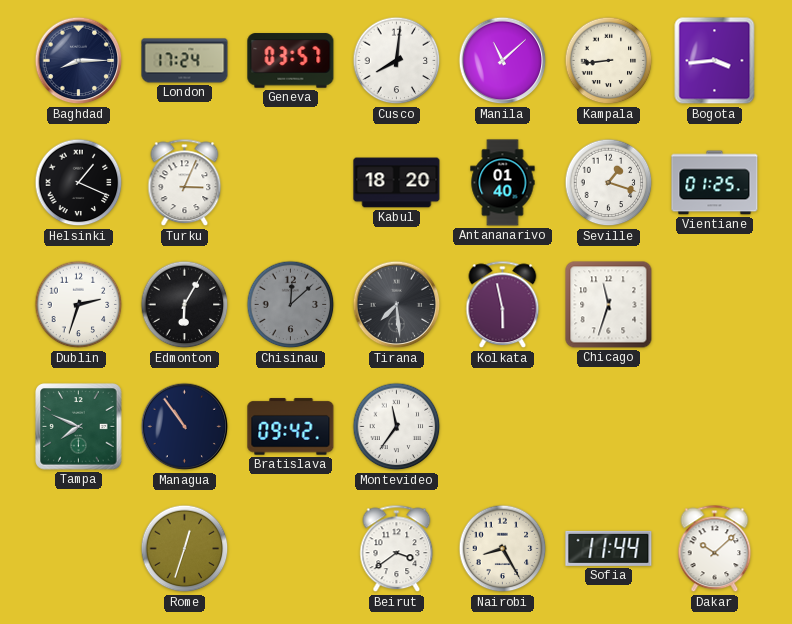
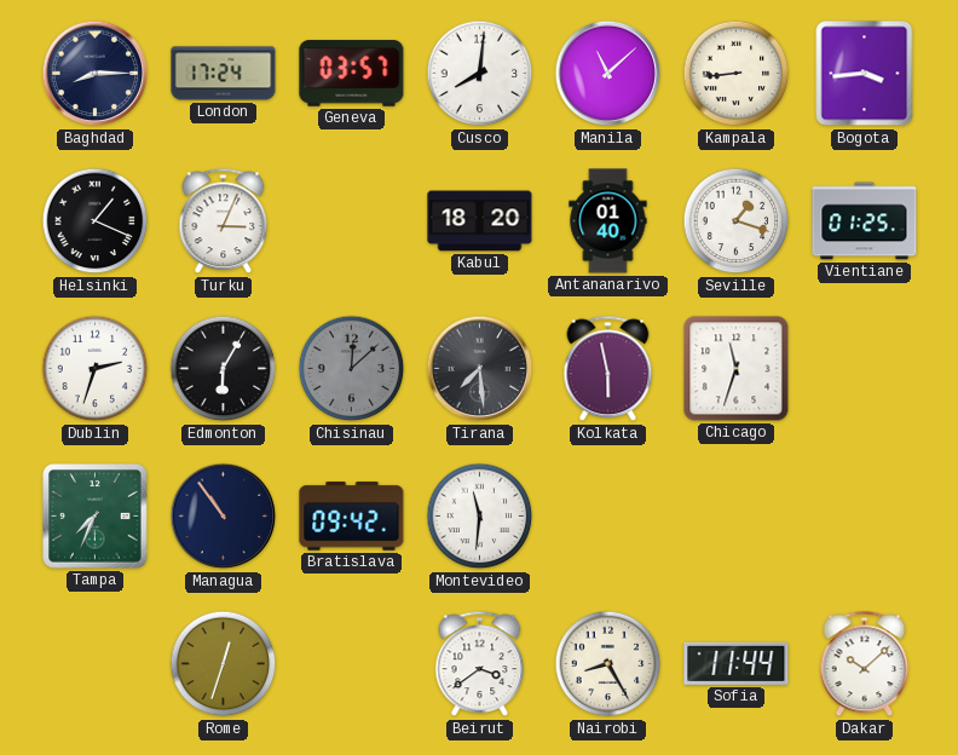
Tampa: 7:49 -> 7:34 (96, 517)
Montevideo: 11:36 -> 11:31 (480, 517)
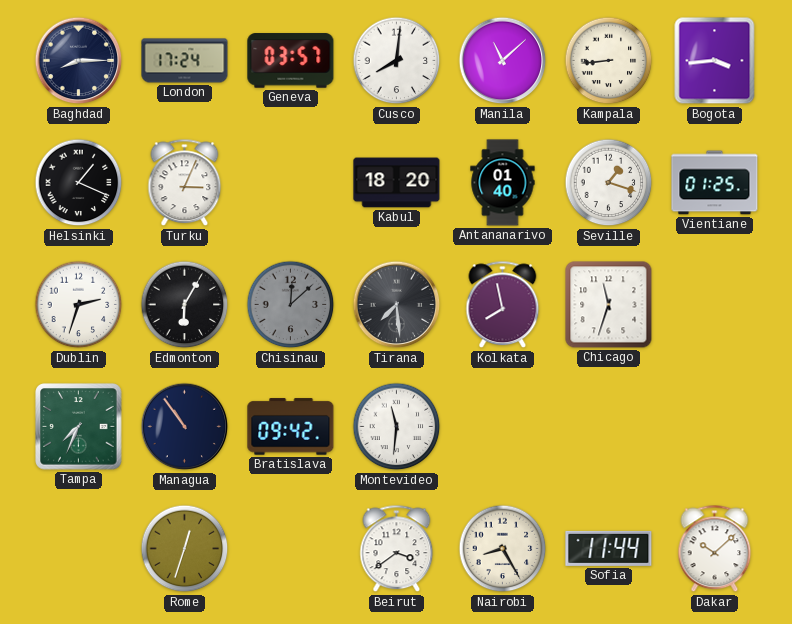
Kolkata: 5:58 -> 7:58 (503, 305)
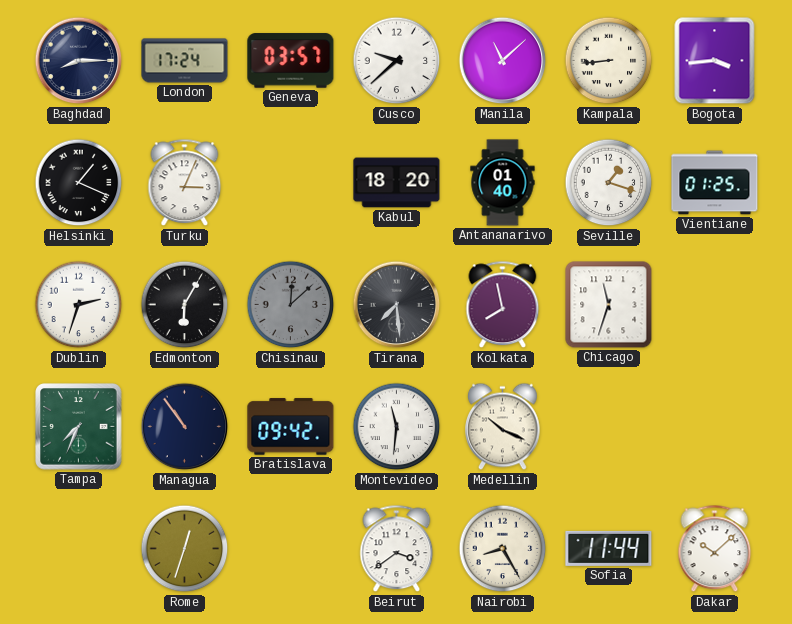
Cusco: 8:01 -> 9:38 (397, 61)
Medellin: none -> 10:19 (503, 427)
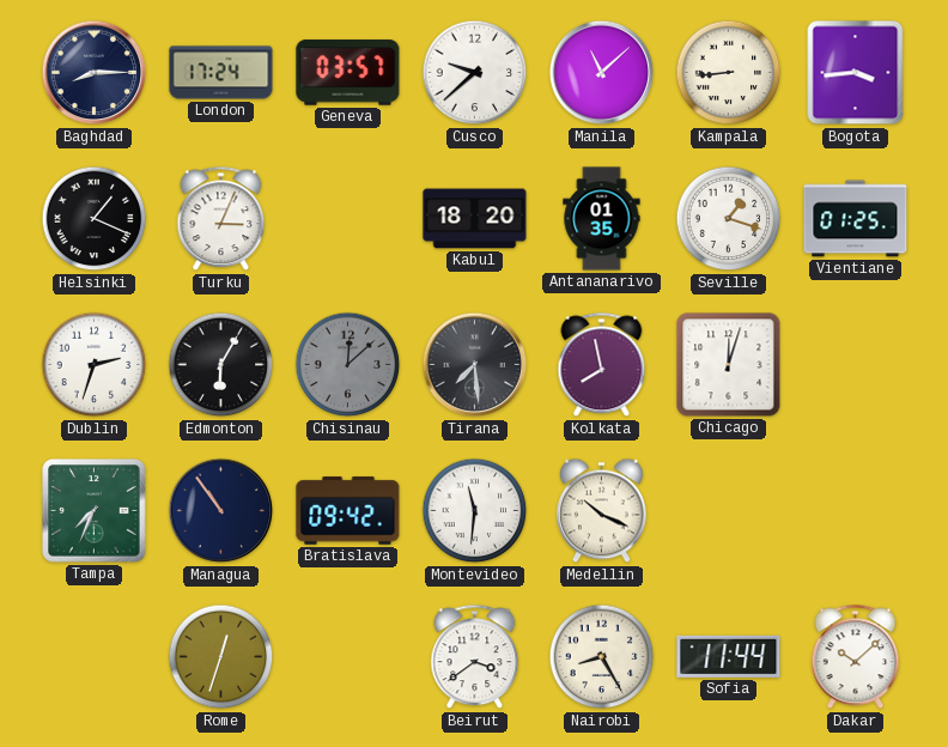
Antananarivo: 01:40 -> 01:35 (602, 219)
Chicago: 11:33 -> 12:03 (729, 365)
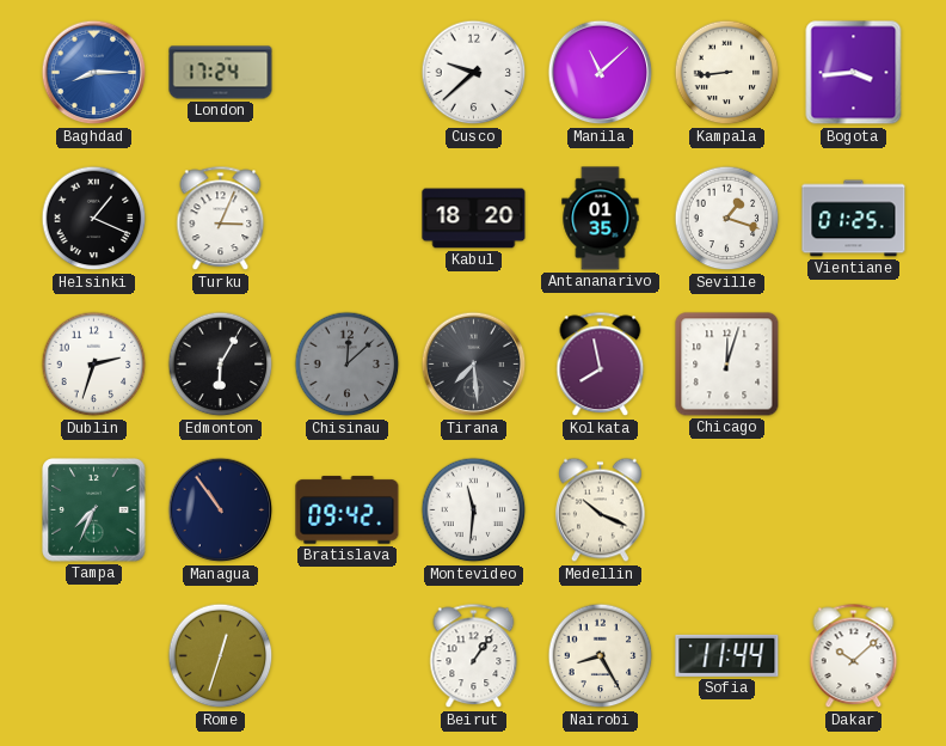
Baghdad dial: navy -> blue (94, 73)
Geneva: 03:57 -> none (348, 73)
Beirut: 3:39 -> 1:06 (474, 656)
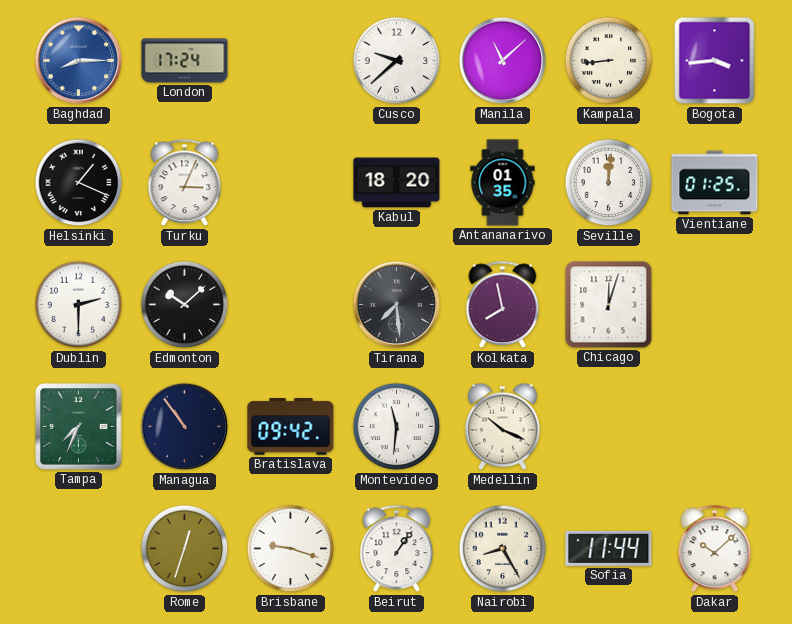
Seville: 1:18 -> 12:01 (609, 183)
Dublin: 2:33 -> 2:30 (79, 305)
Edmonton: 6:05 -> 10:08 (185, 305)
Chisinau: 12:08 -> none (348, 365)
Brisbane: none -> 9:18 (291, 549)
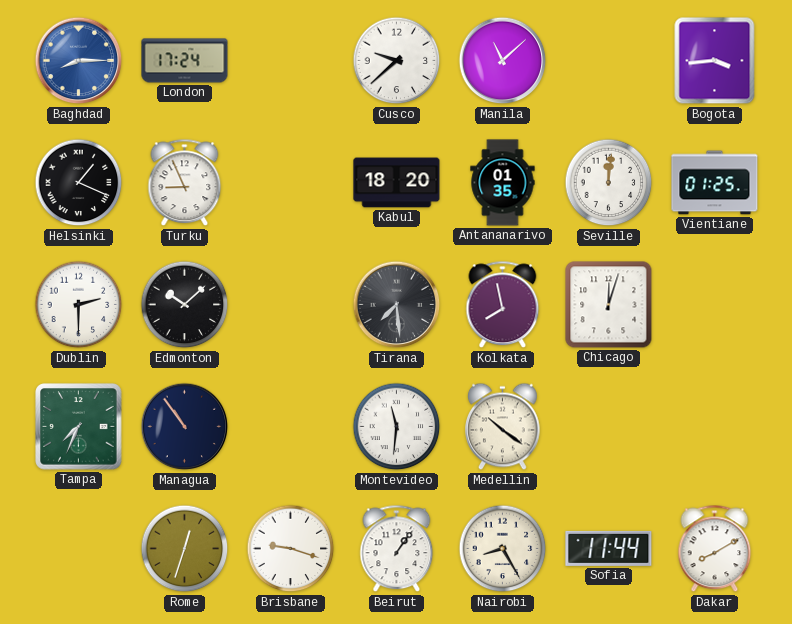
Kampala: 8:44 -> none (609, 61)
Turku: 3:04 -> 8:56 (185, 183)
Bratislava: 09:42 -> none (291, 427)
Medellin: 10:19 -> 10:21 (503, 427)
Dakar: 10:08 -> 8:10 (715, 549)
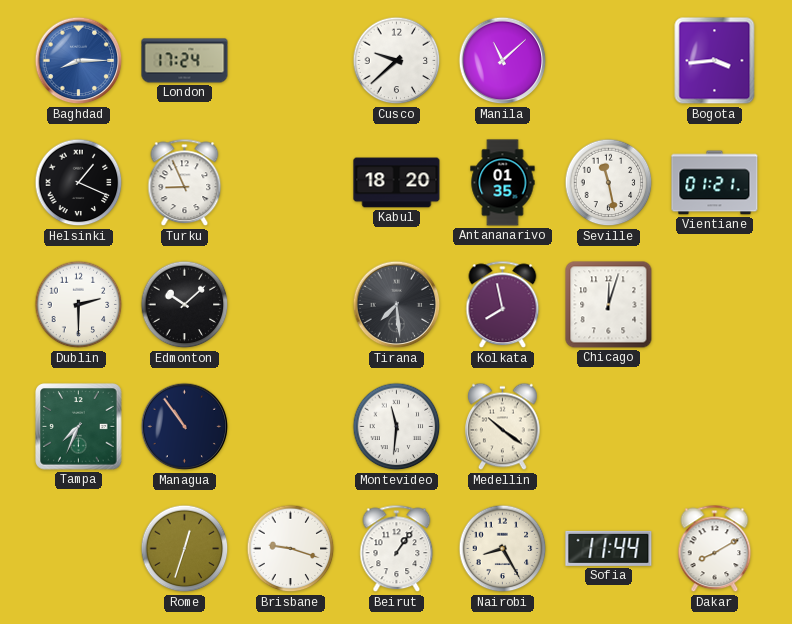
Seville: 12:01 -> 11:28 (609, 183)
Vientiane: 01:25 -> 01:21 (715, 183)
